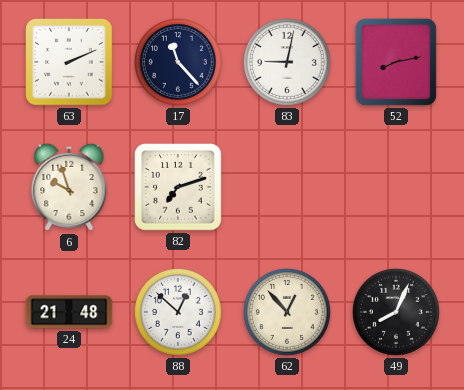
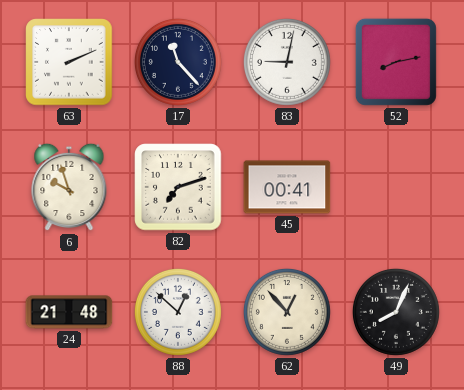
45: none -> 00:41 (287, 187)
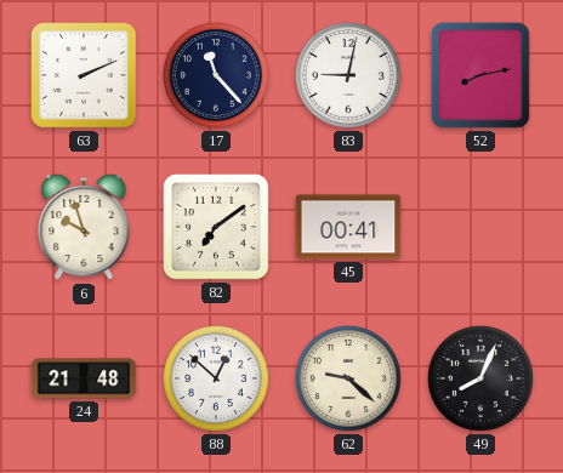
82: 7:12 -> 7:09 (216, 227)
62: 12:53 -> 9:22 (348, 378)
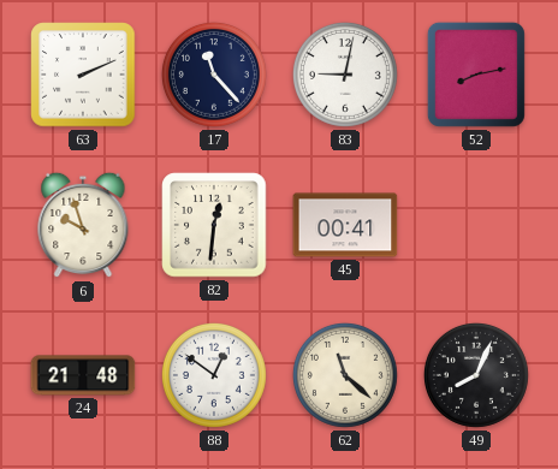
82: 7:09 -> 12:31 (214, 225)
88: 12:52 -> 12:51 (214, 375)
62: 9:22 -> 11:22 (345, 375)
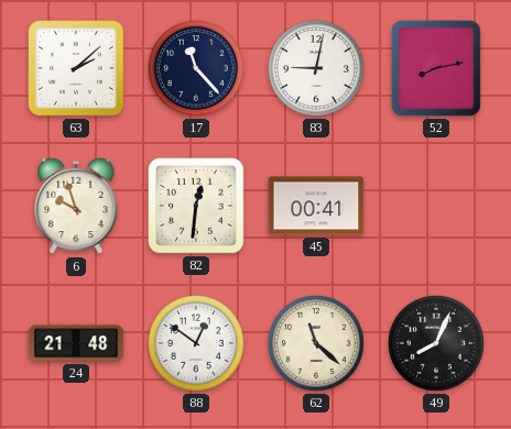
63: 2:11 -> 2:08 (76, 68)
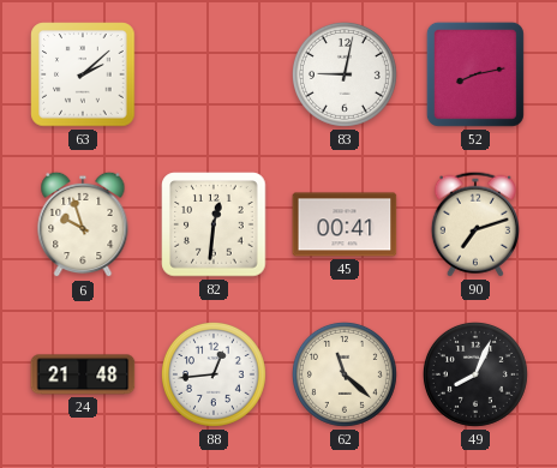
17: 11:23 -> none (196, 68)
90: none -> 7:12 (475, 224)
88: 12:51 -> 12:44 (214, 374)
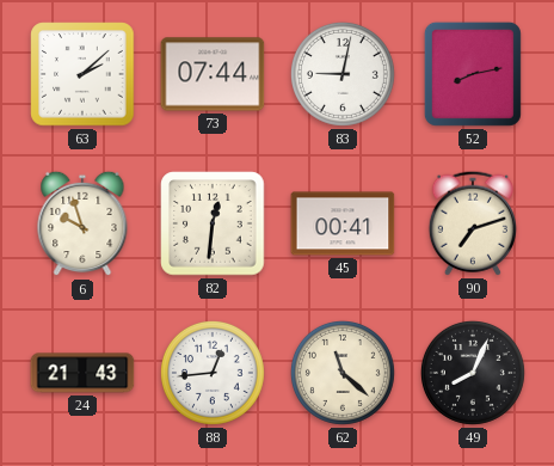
73: none -> 07:44 (213, 74)
24: 21:48 -> 21:43 (82, 373)
